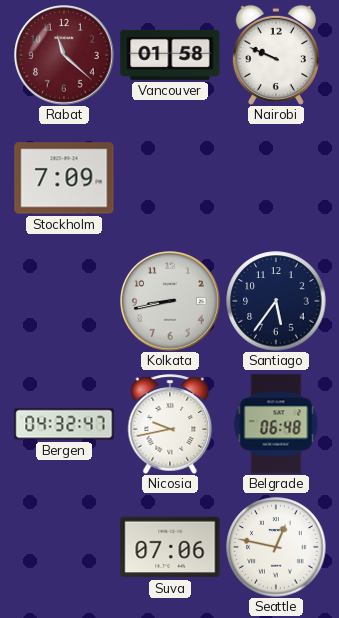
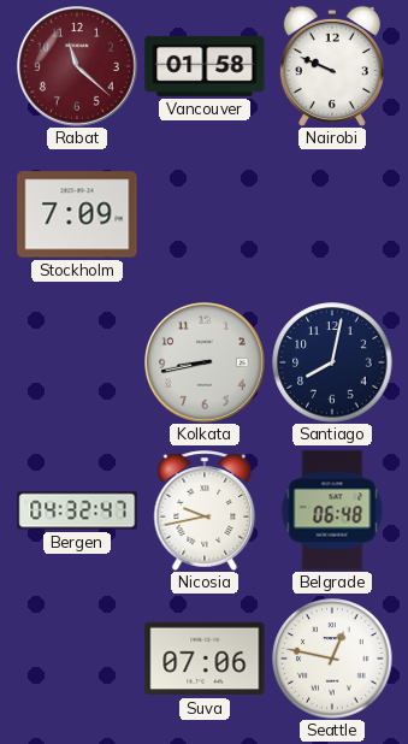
Santiago: 5:36 -> 8:02 (332, 362)
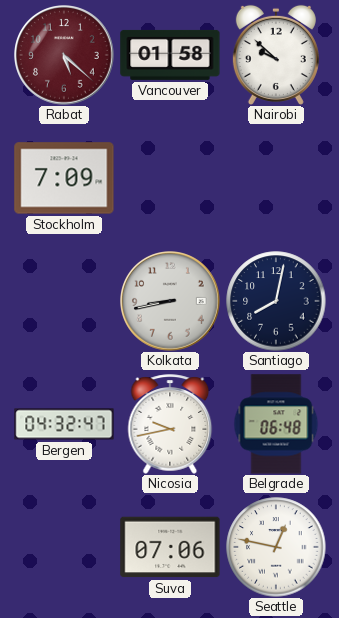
Rabat: 11:22 -> 5:22 (65, 56)
Nairobi: 9:49 -> 9:52 (276, 55)
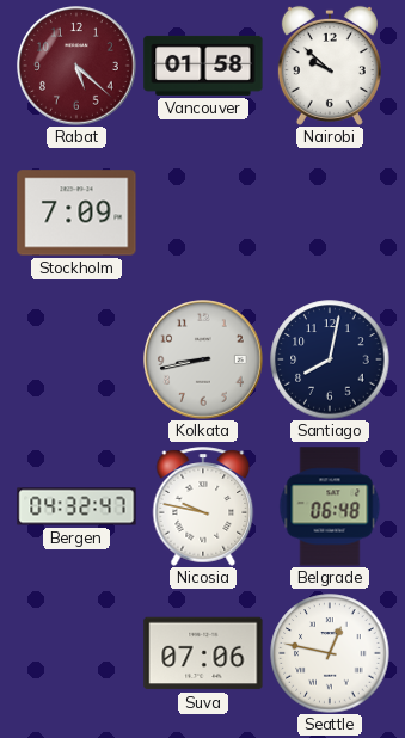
Nicosia: 9:43 -> 9:47 (203, 506)
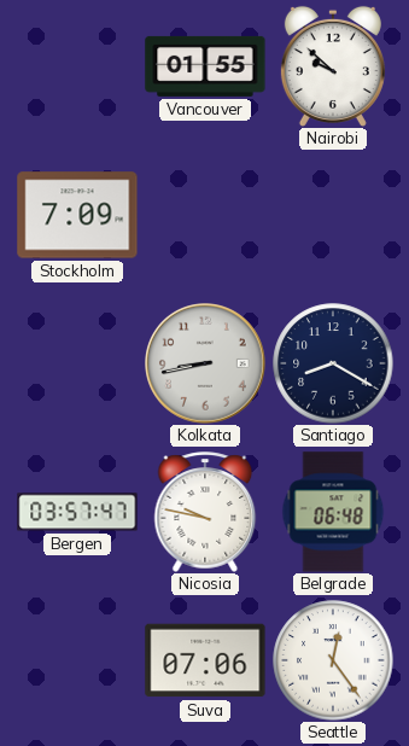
Rabat: 5:22 -> none (78, 67)
Vancouver: 01:58 -> 01:55 (205, 66)
Santiago: 8:02 -> 8:20 (333, 363)
Bergen: 04:32 -> 03:57 (77, 512)
Seattle: 12:47 -> 12:24 (333, 660)
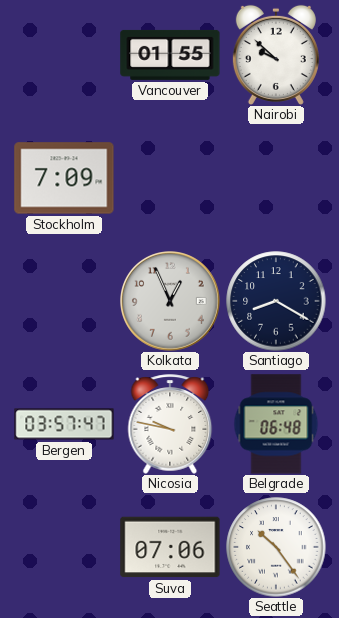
Kolkata: 8:43 -> 12:56 (171, 302)
Seattle: 12:24 -> 10:24 (276, 547)
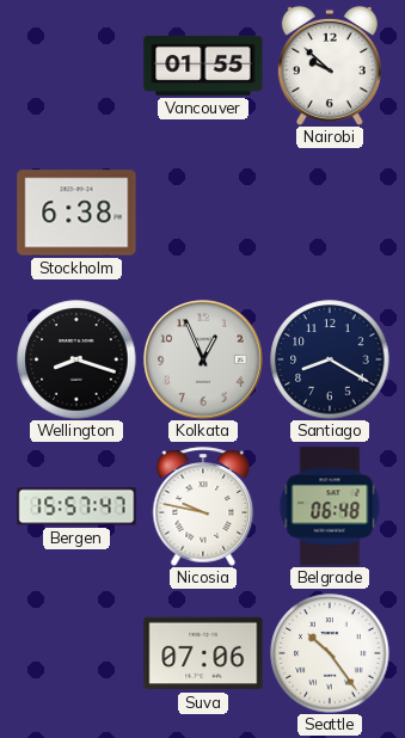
Stockholm: 7:09 -> 6:38 (76, 213)
Wellington: none -> 8:18 (76, 359)
Bergen: 03:57 -> 15:57 (76, 506)
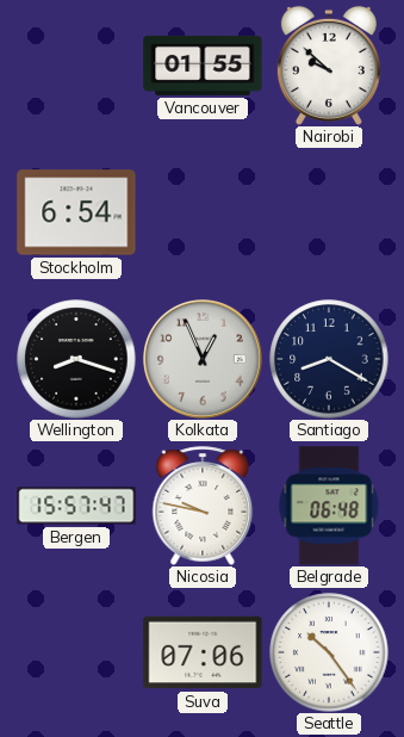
Stockholm: 6:38 -> 6:54 (76, 212)
